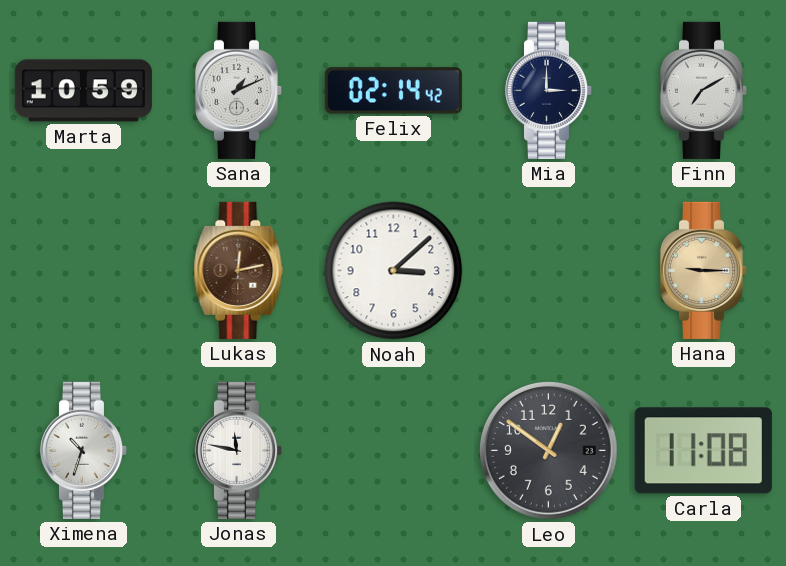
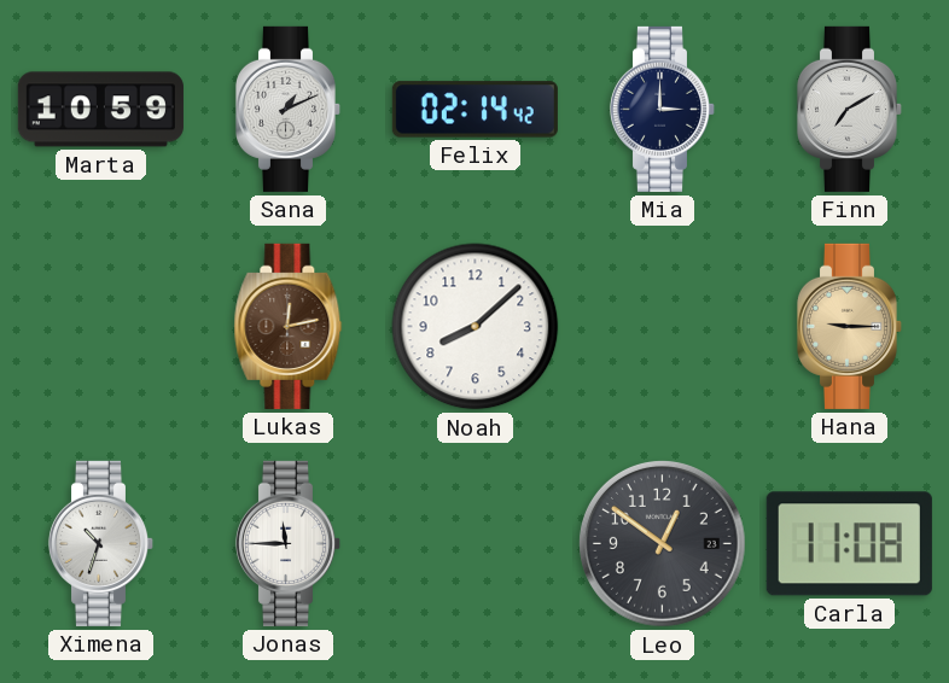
Noah: 3:08 -> 8:08 (476, 327)
Jonas: 11:47 -> 11:45 (289, 543)
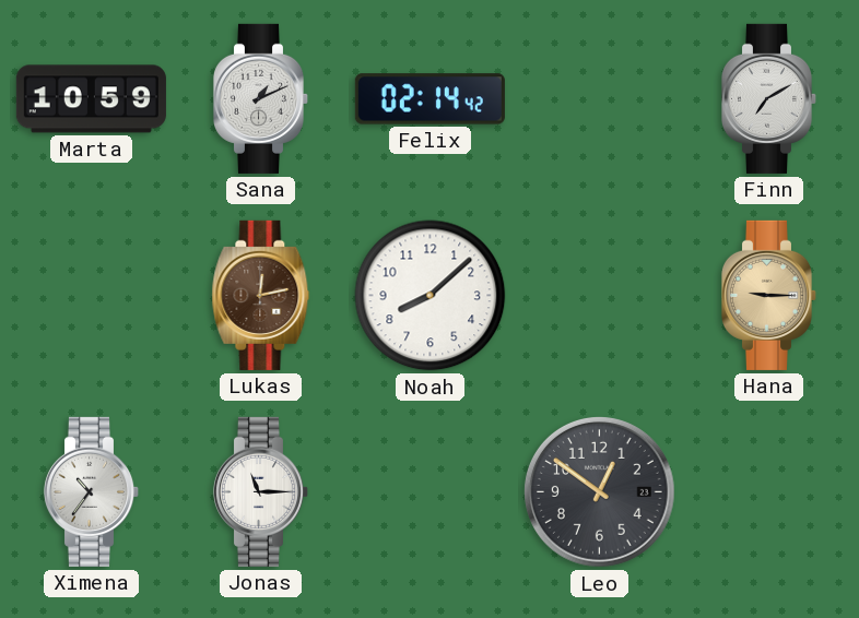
Mia: 3:00 -> none (663, 109)
Ximena: 10:33 -> 10:36 (92, 491)
Jonas: 11:45 -> 11:15 (261, 491)
Carla: 11:08 -> none (849, 544)
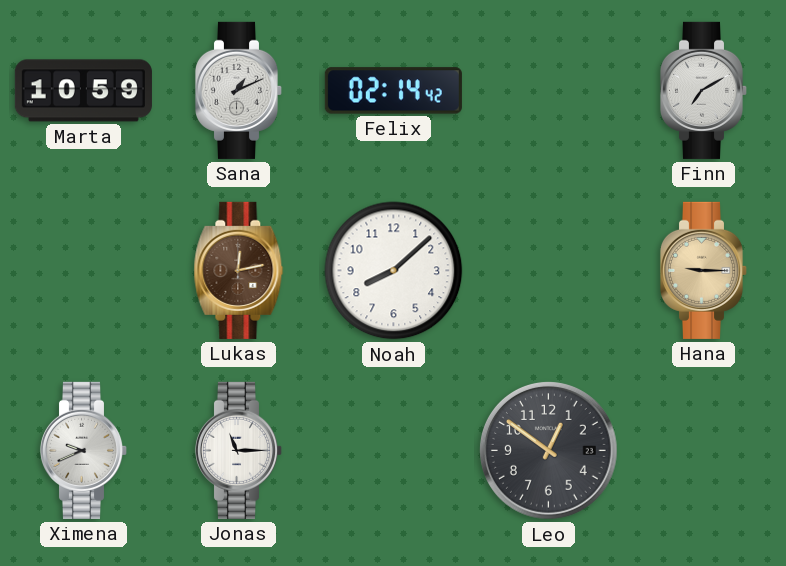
Ximena: 10:36 -> 9:41 (84, 450)
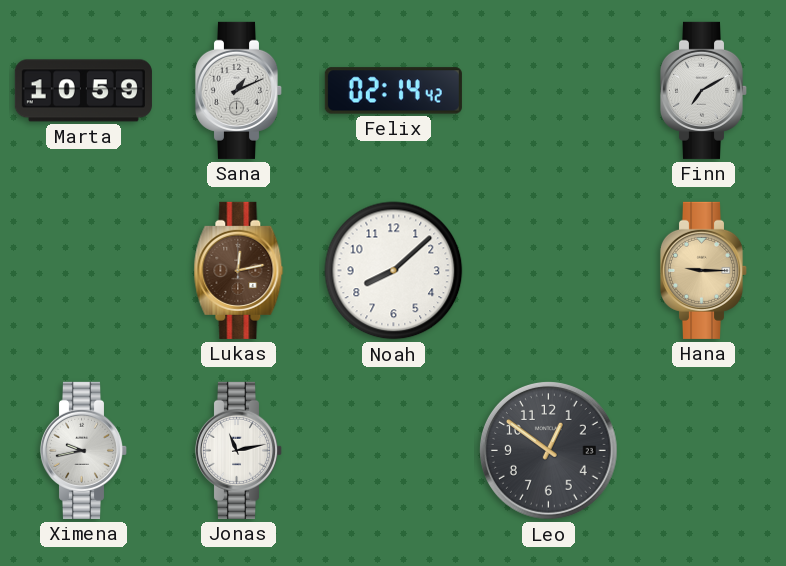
Ximena: 9:41 -> 9:43 (84, 450)
Jonas: 11:15 -> 11:13 (239, 450)
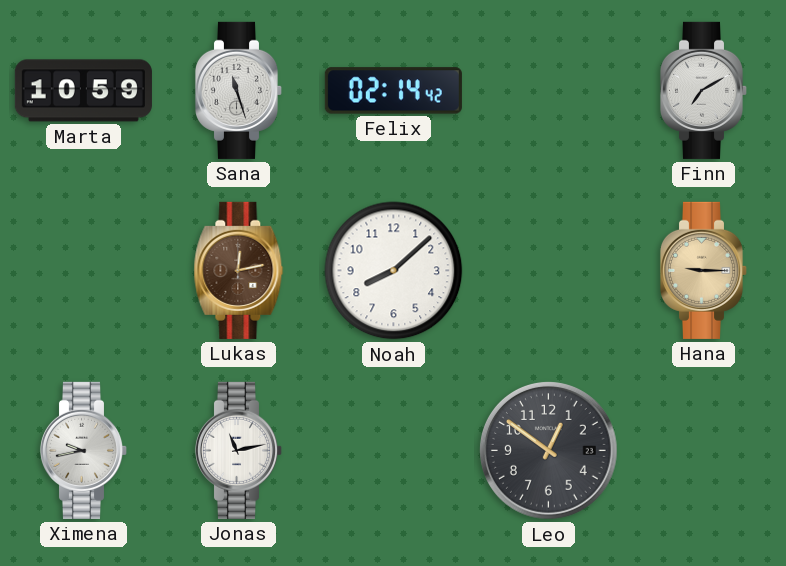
Sana: 1:11 -> 11:27 (239, 90)
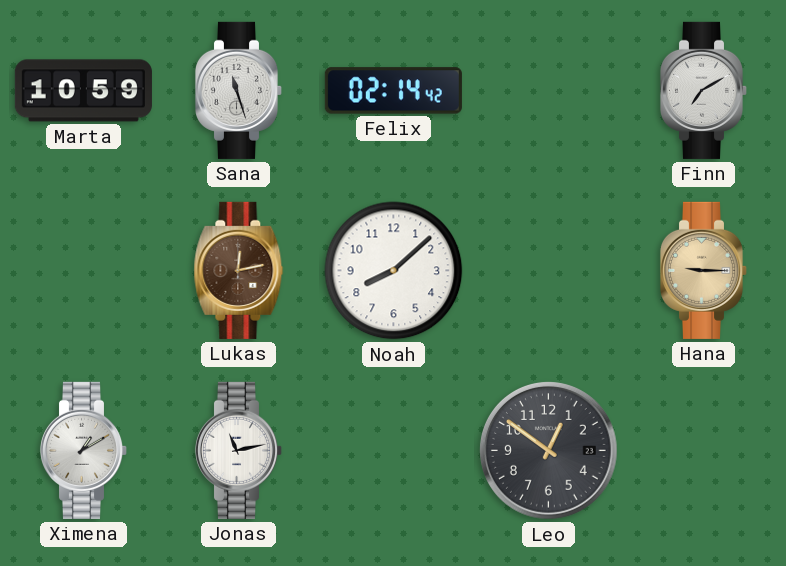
Ximena: 9:43 -> 1:10 (84, 450)
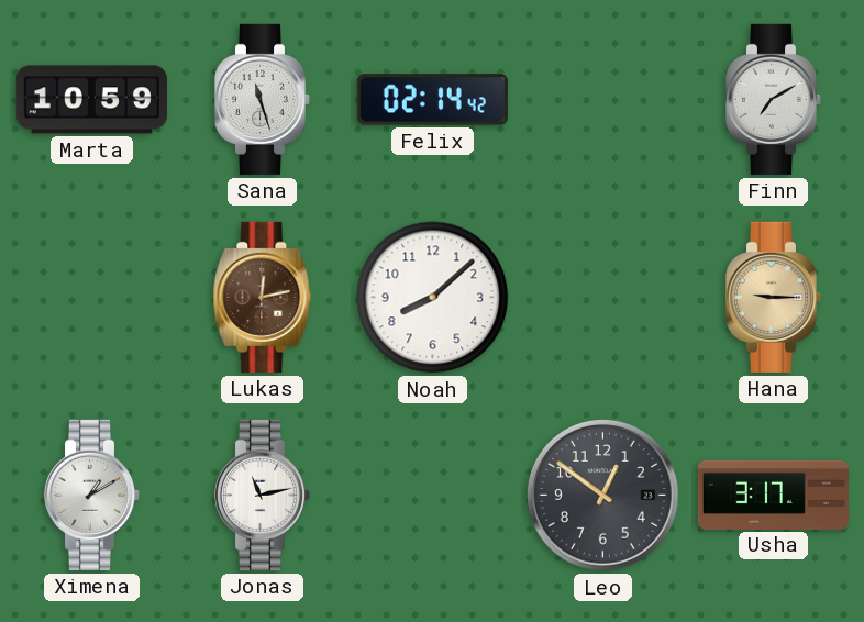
Usha: none -> 3:17 (773, 495)
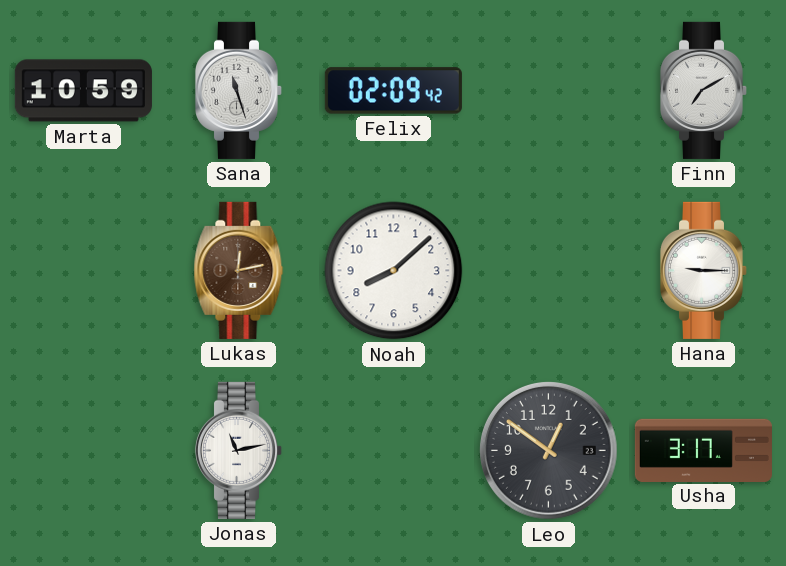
Felix: 02:14 -> 02:09 (393, 91)
Hana dial: champagne -> white (704, 270)
Ximena: 1:10 -> none (92, 495)
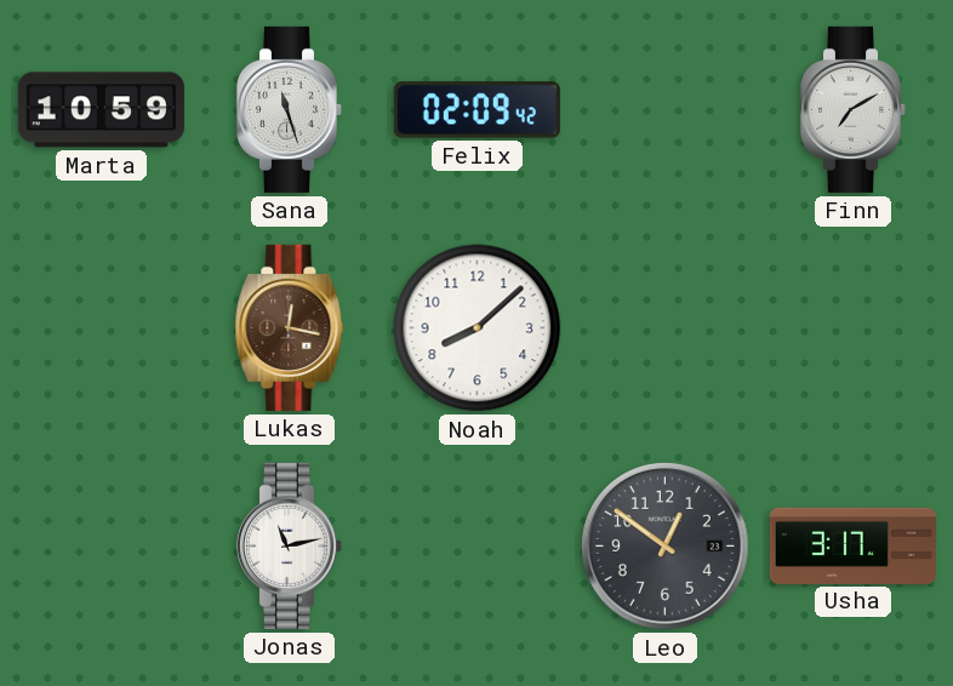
Lukas: 12:13 -> 12:17 (290, 327)
Hana: 9:15 -> none (704, 270)
